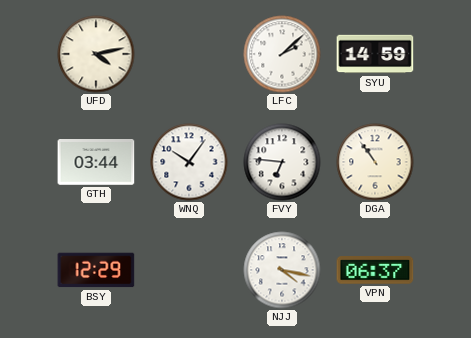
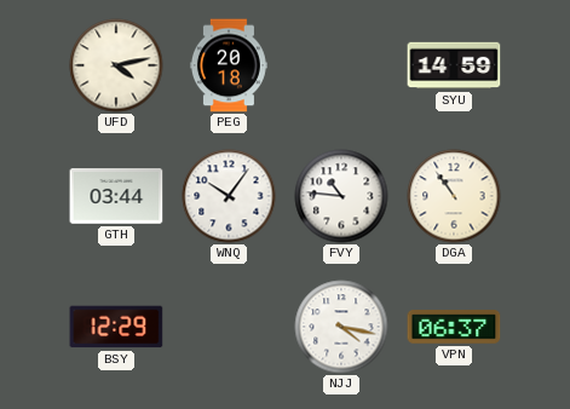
PEG: none -> 20:18 (229, 65)
LFC: 2:08 -> none (282, 54)
FVY: 6:46 -> 10:46 (341, 196)
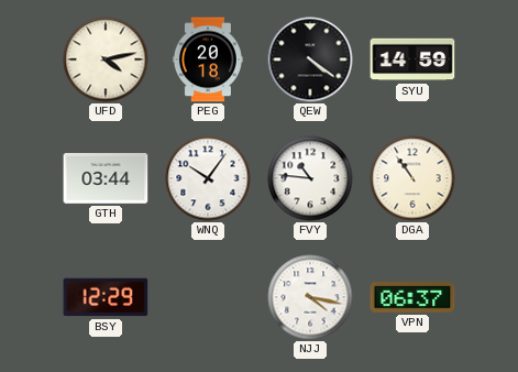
QEW: none -> 4:21 (310, 59)
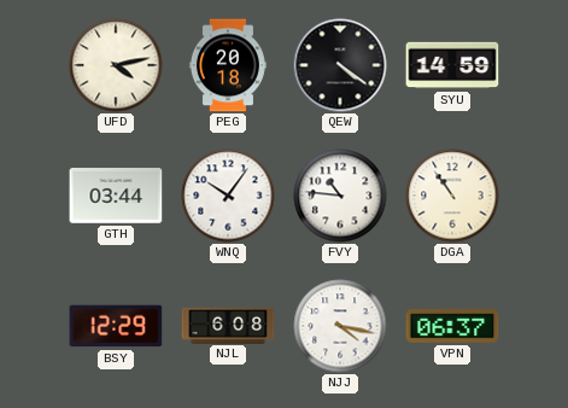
NJL: none -> 6:08 (228, 325)
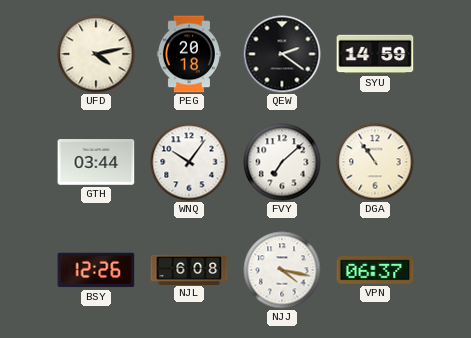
QEW: 4:21 -> 2:21 (282, 54)
FVY: 10:46 -> 7:08 (282, 162)
BSY: 12:29 -> 12:26 (96, 270)
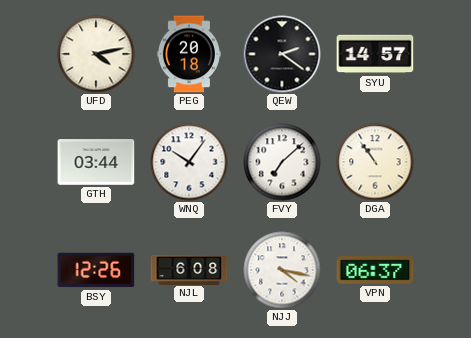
SYU: 14:59 -> 14:57 (375, 54)
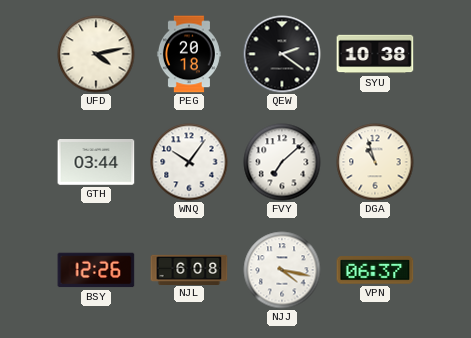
SYU: 14:57 -> 10:38 (375, 54)
DGA: 10:54 -> 10:57 (375, 162)
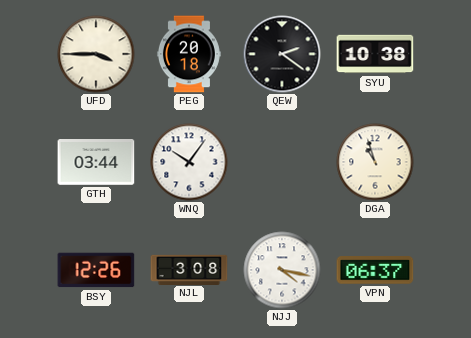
UFD: 4:13 -> 3:45 (96, 54)
FVY: 7:08 -> none (282, 162)
NJL: 6:08 -> 3:08 (189, 269)
